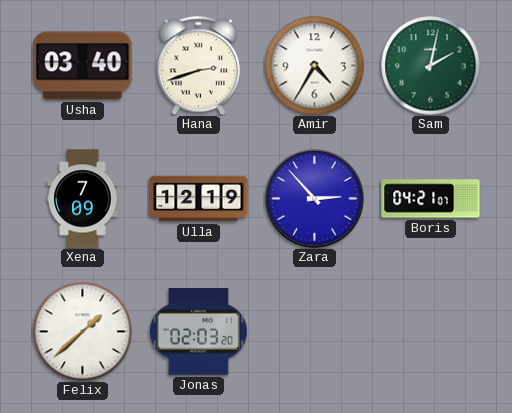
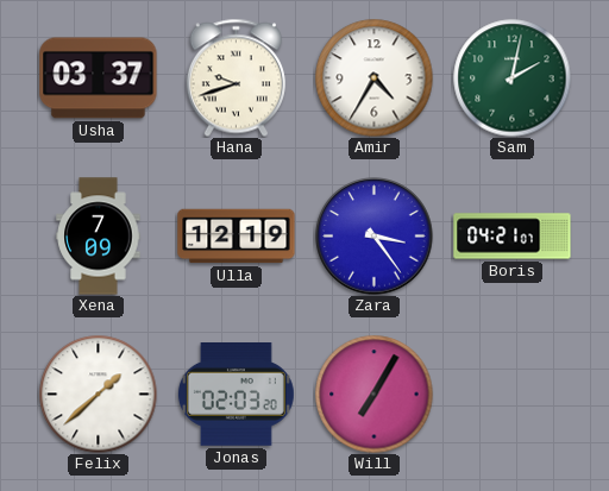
Usha: 03:40 -> 03:37 (99, 78)
Hana: 2:42 -> 9:42 (236, 77)
Zara: 2:53 -> 3:24 (375, 237)
Will: none -> 7:05 (375, 395)
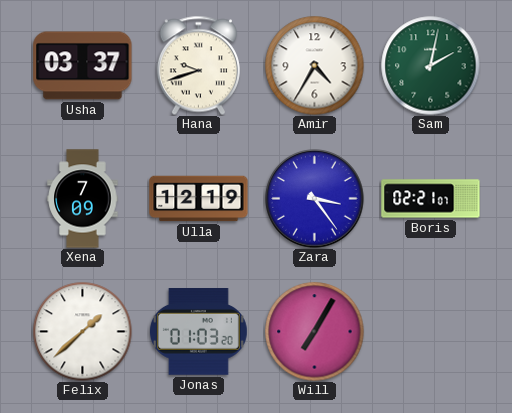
Boris: 04:21 -> 02:21 (431, 199)
Jonas: 02:03 -> 01:03 (198, 332)
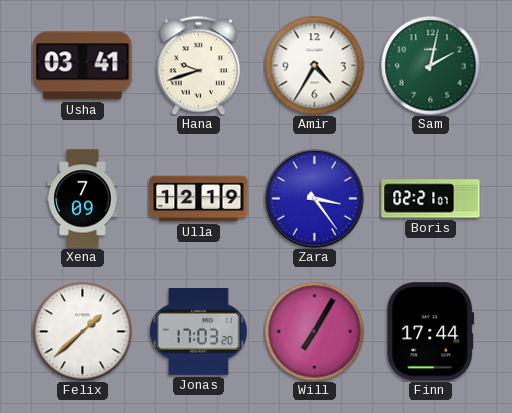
Usha: 03:37 -> 03:41 (83, 66)
Jonas: 01:03 -> 17:03 (198, 332)
Finn: none -> 17:44 (431, 332)
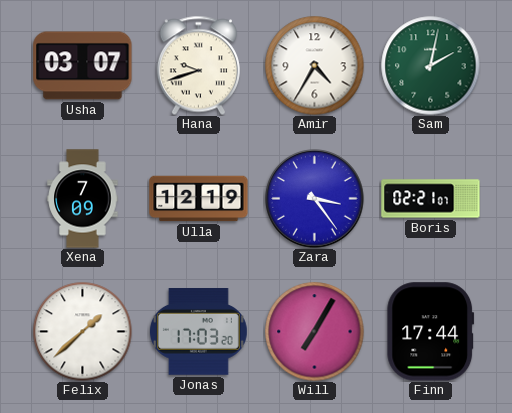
Usha: 03:41 -> 03:07 (83, 66)
